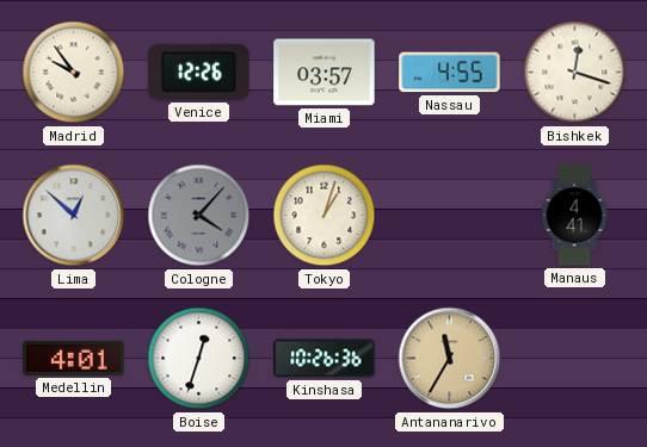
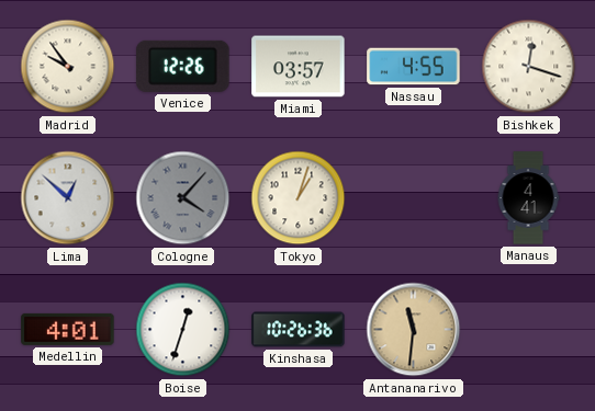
Antananarivo: 11:35 -> 11:31 (414, 330)
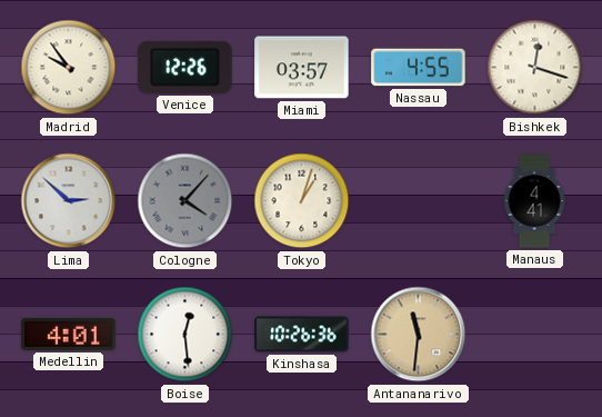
Lima: 12:52 -> 2:52 (69, 201)
Boise: 12:33 -> 12:29 (185, 335)
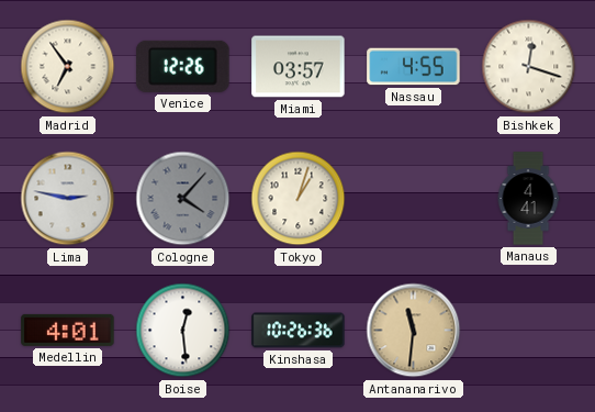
Madrid: 9:54 -> 6:54 (68, 67)
Lima: 2:52 -> 2:47 (68, 199)
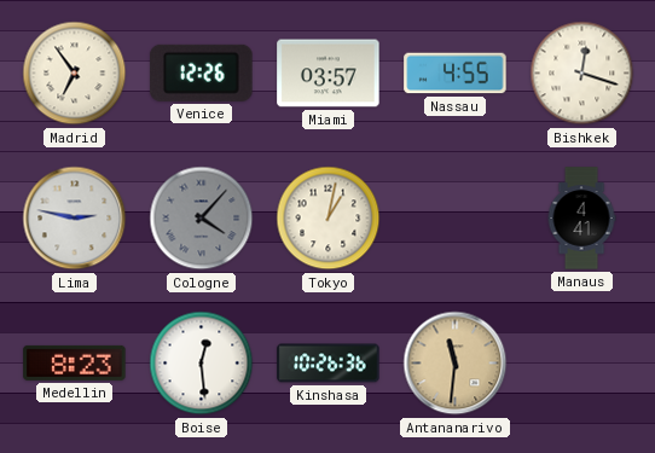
Tokyo: 1:03 -> 1:02 (329, 219)
Medellin: 4:01 -> 8:23 (75, 362)
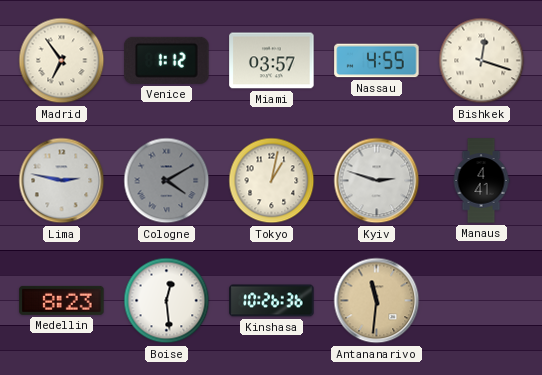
Venice: 12:26 -> 1:12 (167, 60)
Cologne: 4:07 -> 4:10 (167, 181)
Kyiv: none -> 2:48 (377, 181)
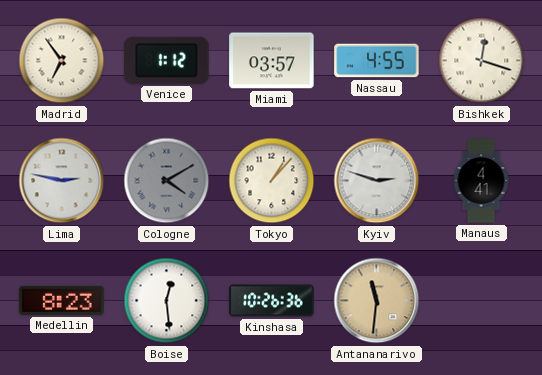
Tokyo: 1:02 -> 1:07 (272, 181)
